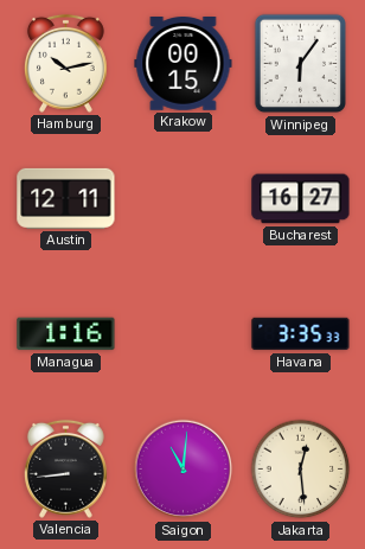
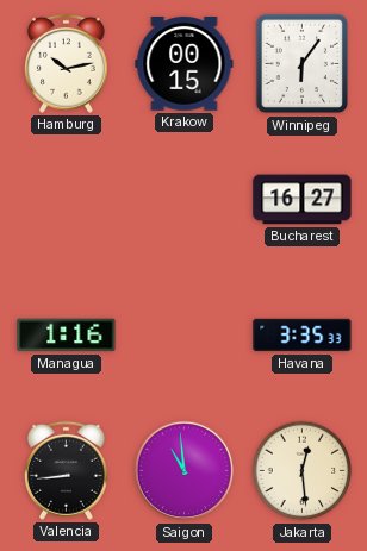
Austin: 12:11 -> none (66, 198)
Saigon: 11:01 -> 10:59 (185, 471)
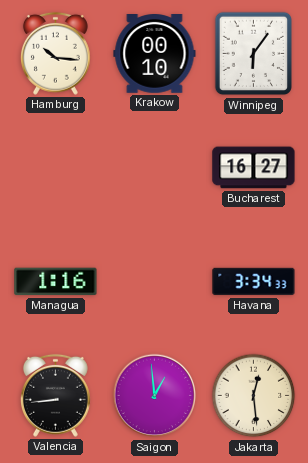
Hamburg: 10:13 -> 10:16 (55, 53)
Krakow: 00:15 -> 00:10 (155, 54)
Havana: 3:35 -> 3:34 (254, 282)
Saigon: 10:59 -> 12:59 (155, 396)
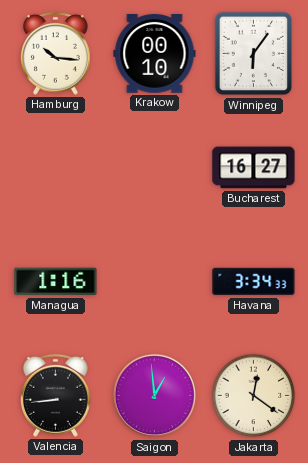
Jakarta: 12:29 -> 12:21 (254, 396)
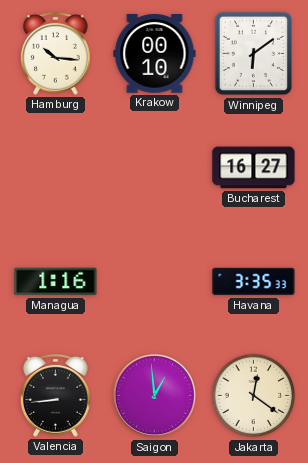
Winnipeg: 6:06 -> 6:09 (254, 54)
Havana: 3:34 -> 3:35 (254, 282)
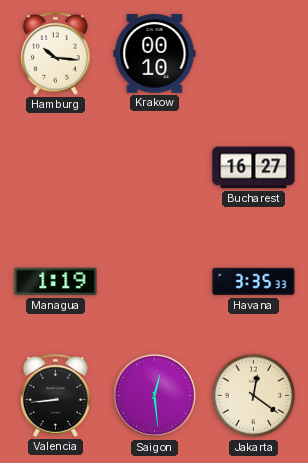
Winnipeg: 6:09 -> none (254, 54)
Managua: 1:16 -> 1:19 (56, 282)
Saigon: 12:59 -> 12:29 (155, 396)
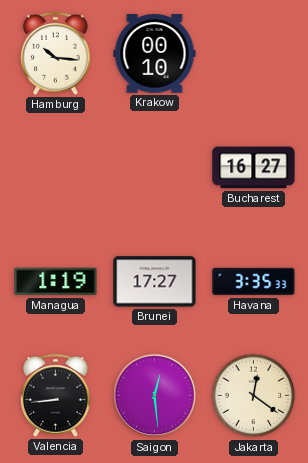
Brunei: none -> 17:27 (155, 282)
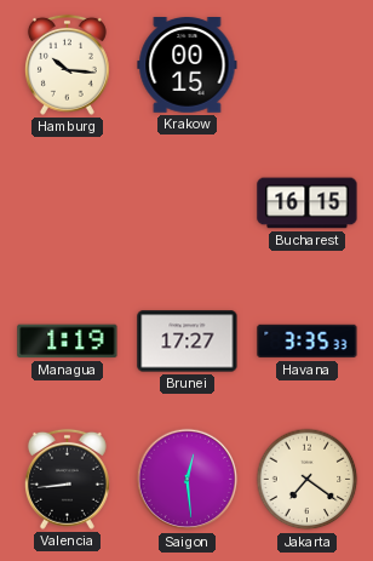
Krakow: 00:10 -> 00:15 (188, 65)
Bucharest: 16:27 -> 16:15 (308, 204)
Jakarta: 12:21 -> 7:21 (308, 480)
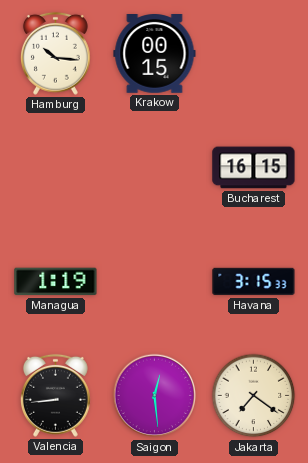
Brunei: 17:27 -> none (188, 342)
Havana: 3:35 -> 3:15 (254, 282)
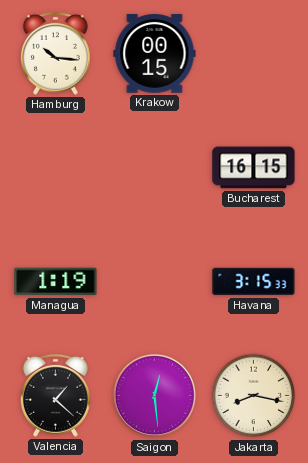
Valencia: 8:44 -> 1:22 (55, 395)
Jakarta: 7:21 -> 8:17 (254, 396)
